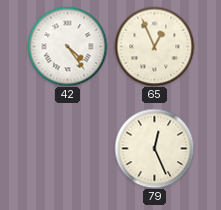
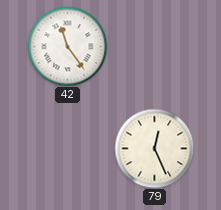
42: 4:24 -> 11:24 (67, 46)
65: 12:56 -> none (154, 46)
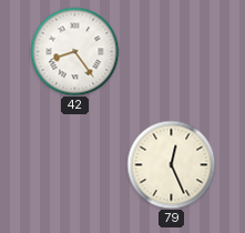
42: 11:24 -> 8:24 (74, 51)
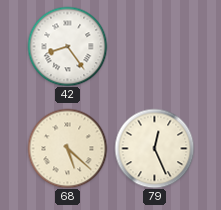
68: none -> 5:22 (67, 148)
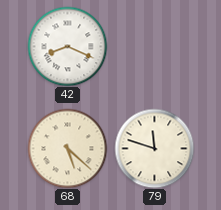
42: 8:24 -> 8:19 (67, 46)
79: 12:26 -> 11:48 (154, 148)
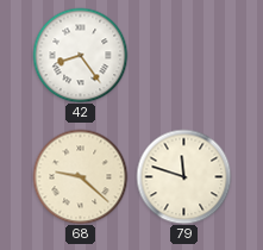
42: 8:19 -> 8:24 (80, 55)
68: 5:22 -> 9:22 (80, 176)
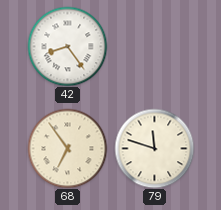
68: 9:22 -> 6:54 (67, 148)
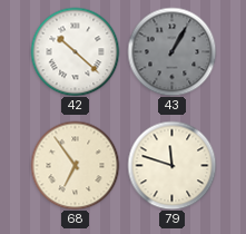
42: 8:24 -> 10:22 (75, 51)
43: none -> 1:05 (171, 51)
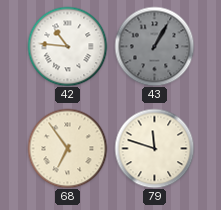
42: 10:22 -> 10:46 (67, 46)
